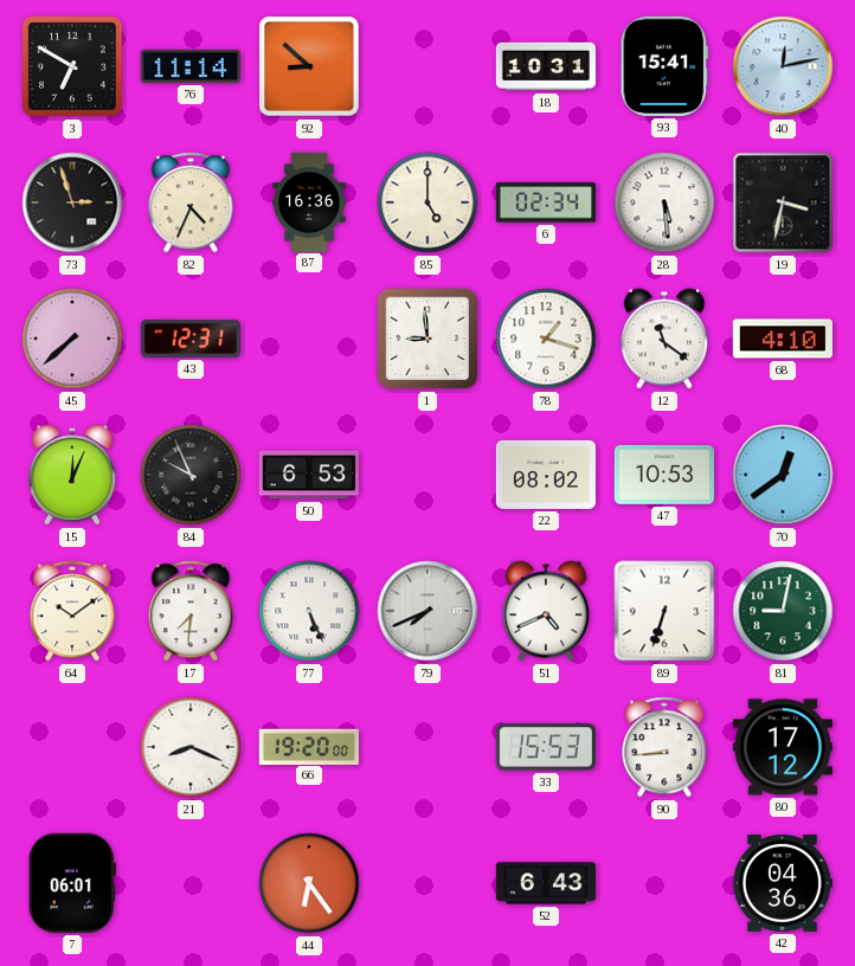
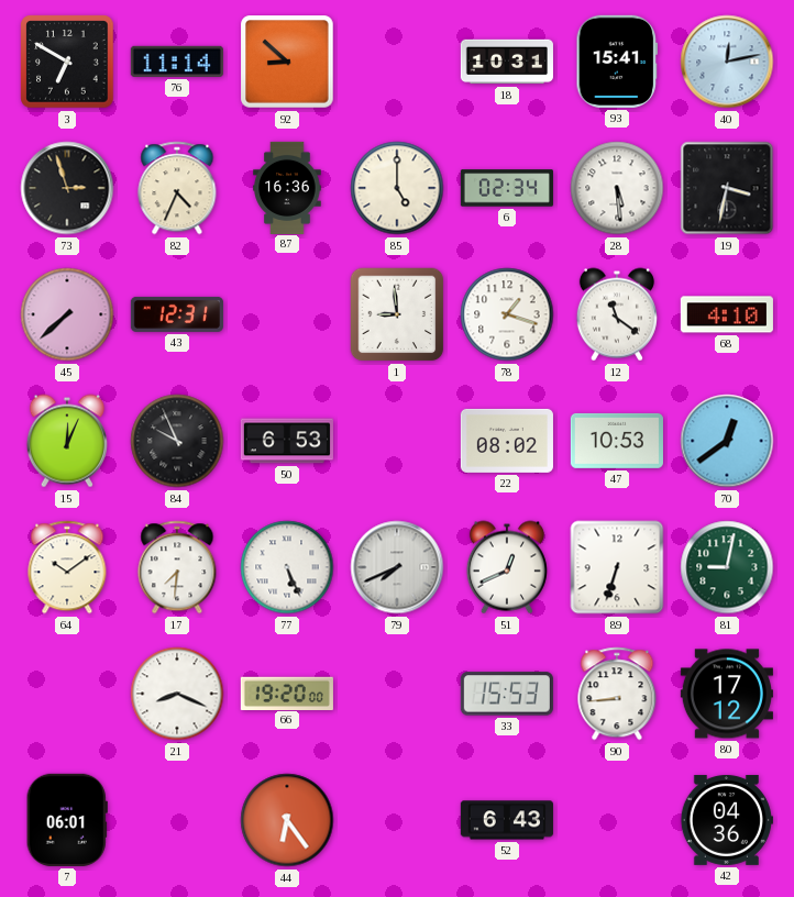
51: 4:41 -> 12:41 (507, 567)
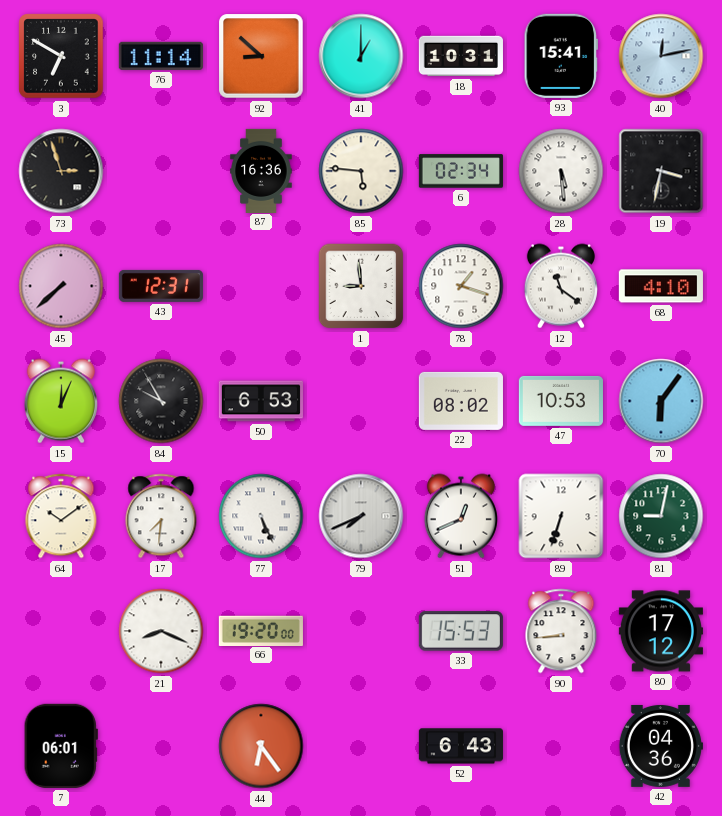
41: none -> 1:00 (361, 56)
82: 4:34 -> none (177, 188)
85: 5:00 -> 5:46 (361, 171)
84: 9:56 -> 9:55 (161, 401)
70: 12:39 -> 6:06 (661, 401)
